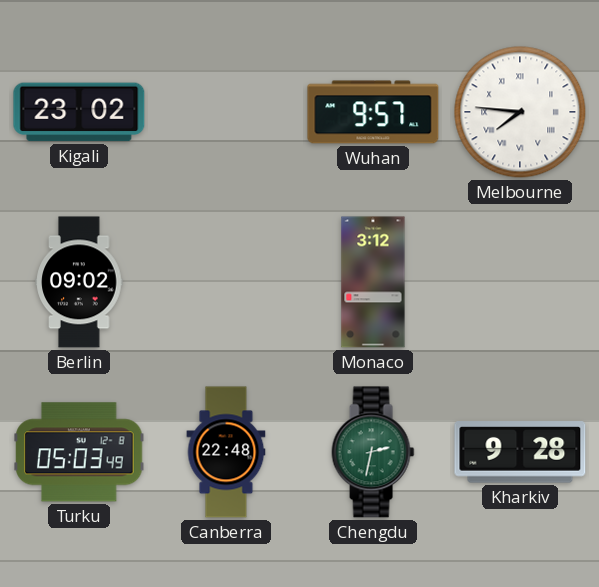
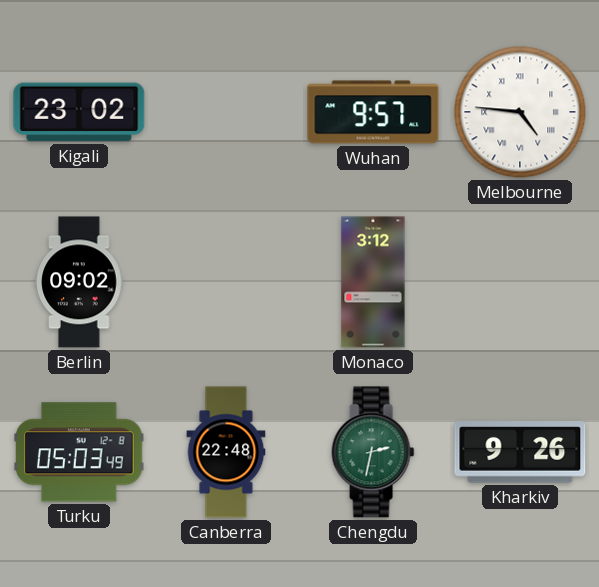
Melbourne: 7:46 -> 4:46 (520, 112)
Kharkiv: 9:28 -> 9:26 (520, 452)
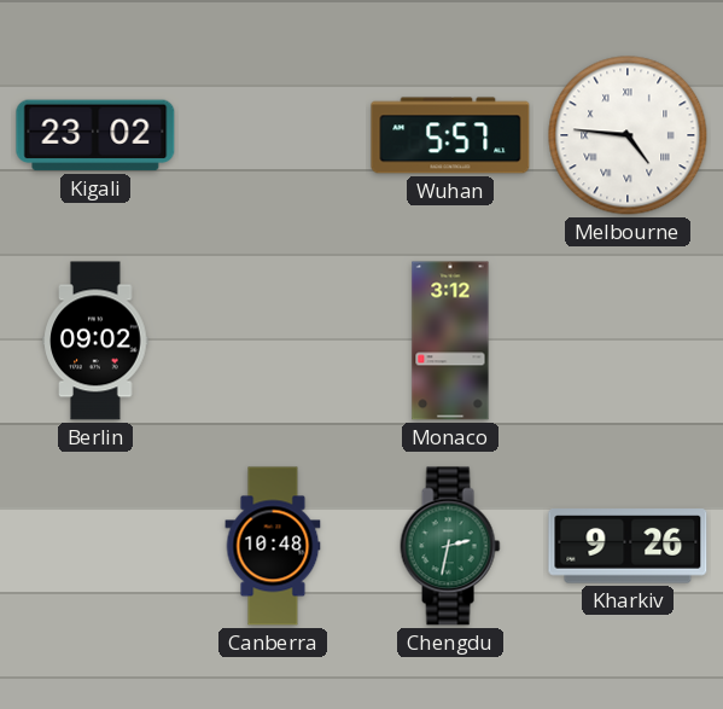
Wuhan: 9:57 -> 5:57 (450, 135)
Turku: 05:03 -> none (79, 452)
Canberra: 22:48 -> 10:48 (273, 546)
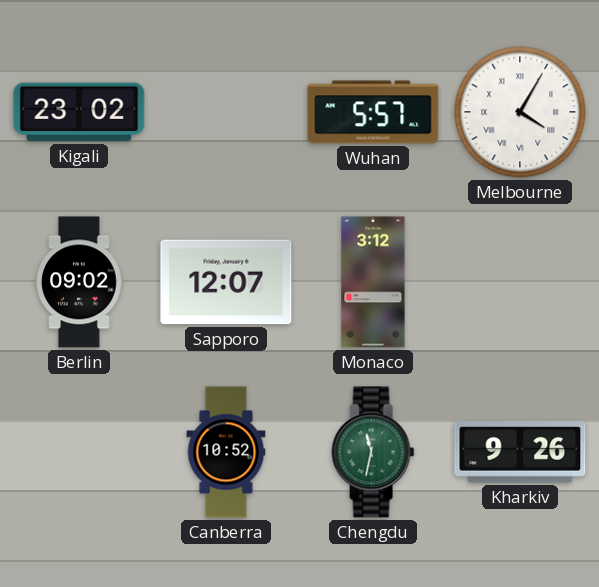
Melbourne: 4:46 -> 4:05 (520, 112)
Sapporo: none -> 12:07 (226, 282)
Canberra: 10:48 -> 10:52 (226, 452)
Chengdu: 2:32 -> 11:32 (373, 452)
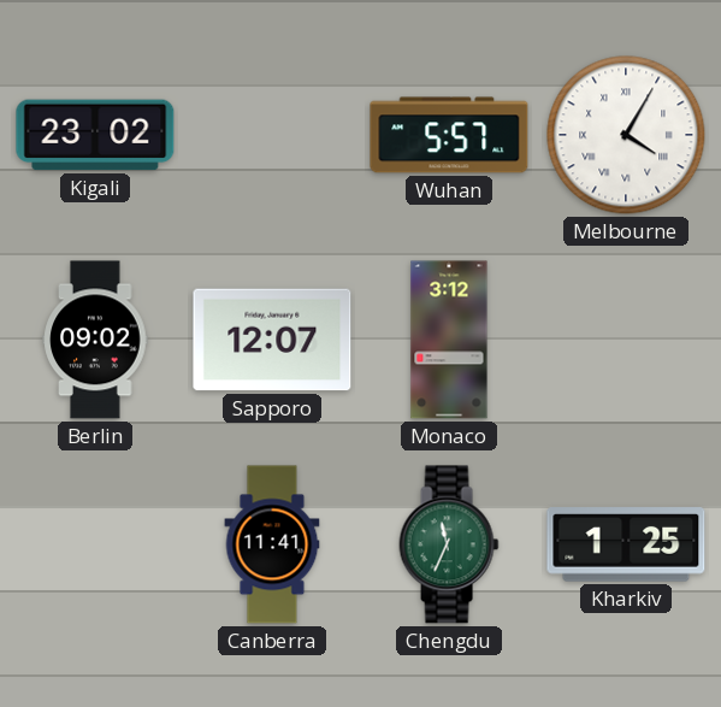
Canberra: 10:52 -> 11:41 (272, 544)
Chengdu: 11:32 -> 11:34 (449, 544)
Kharkiv: 9:26 -> 1:25 (626, 544)
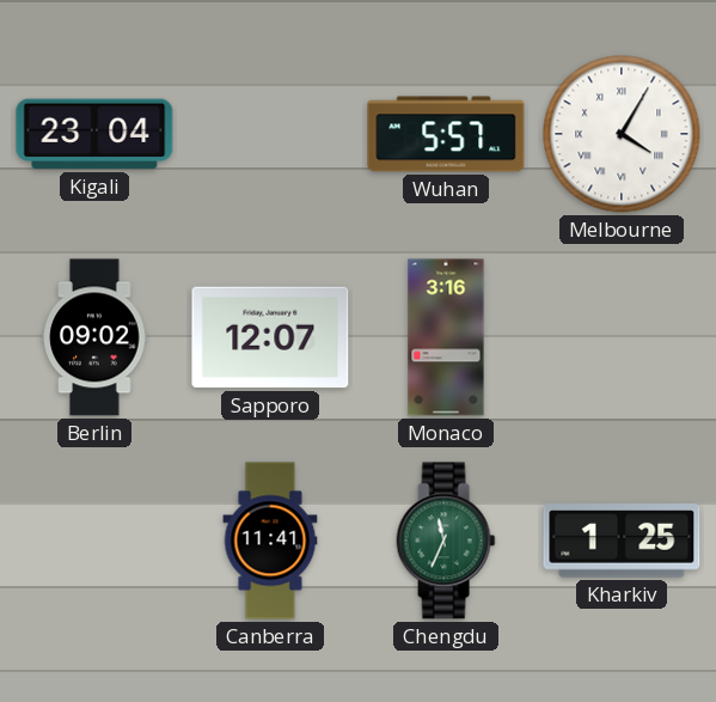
Kigali: 23:02 -> 23:04 (94, 134)
Monaco: 3:12 -> 3:16 (446, 337)
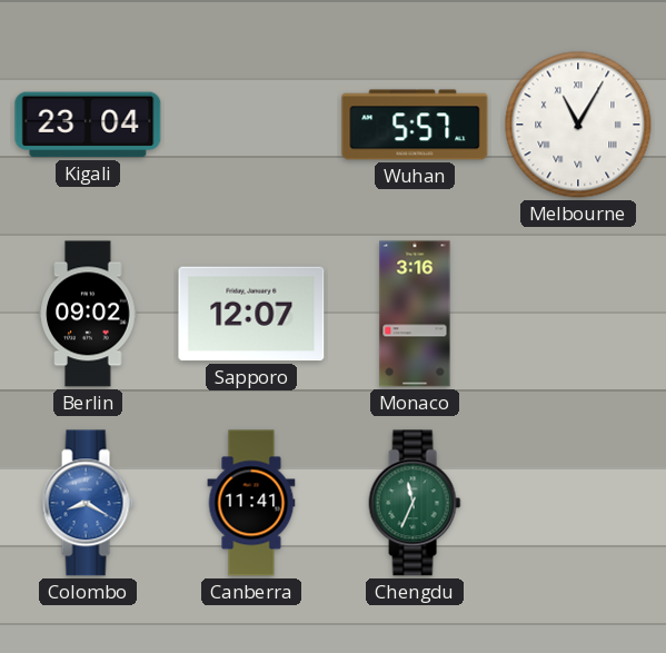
Melbourne: 4:05 -> 11:05 (578, 125)
Colombo: none -> 8:20 (88, 503)
Kharkiv: 1:25 -> none (622, 541)
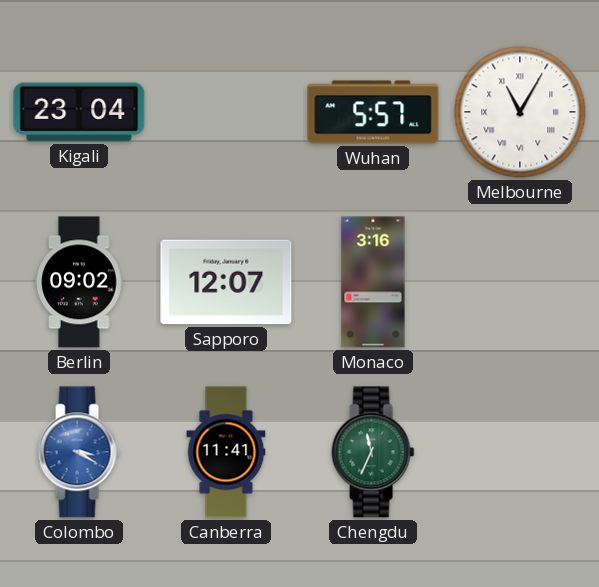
Colombo: 8:20 -> 3:20 (79, 452)
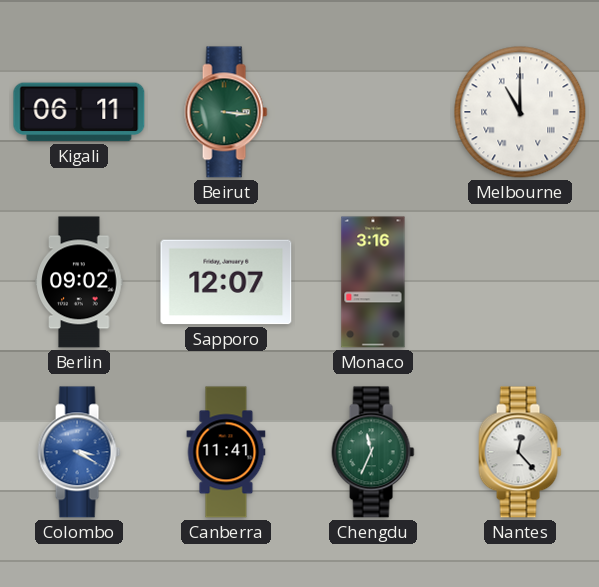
Kigali: 23:04 -> 06:11 (79, 112)
Beirut: none -> 3:16 (226, 112)
Wuhan: 5:57 -> none (373, 112)
Melbourne: 11:05 -> 11:00 (520, 112)
Nantes: none -> 12:23 (520, 452)
